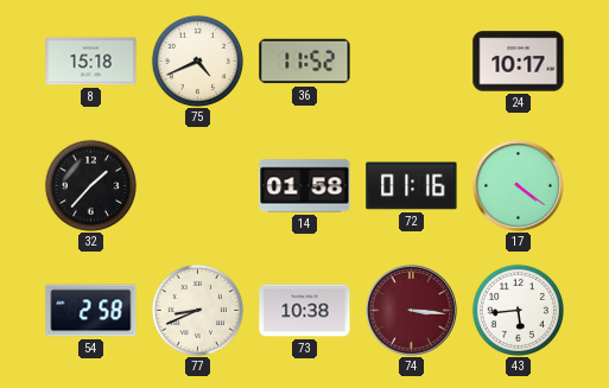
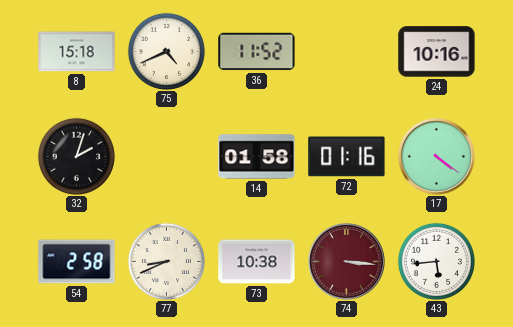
24: 10:17 -> 10:16 (437, 52)
32: 1:37 -> 2:03 (76, 156)
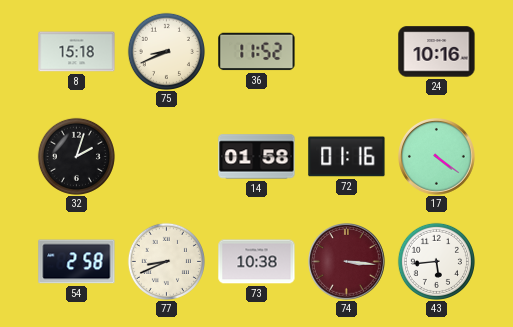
75: 4:41 -> 8:41 (166, 51)
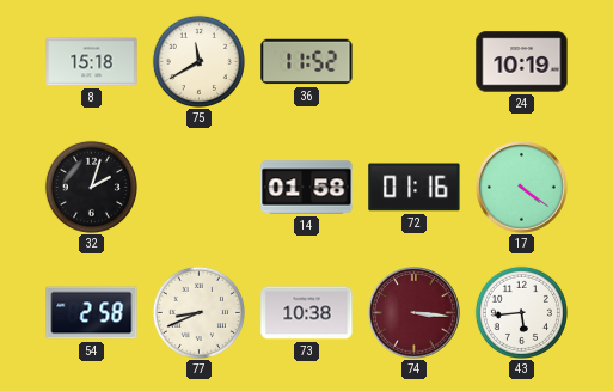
75: 8:41 -> 11:40 (198, 61)
24: 10:16 -> 10:19 (522, 62)
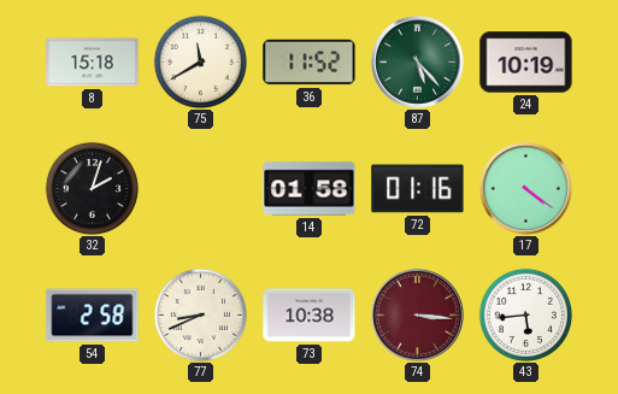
87: none -> 5:23 (418, 63)
